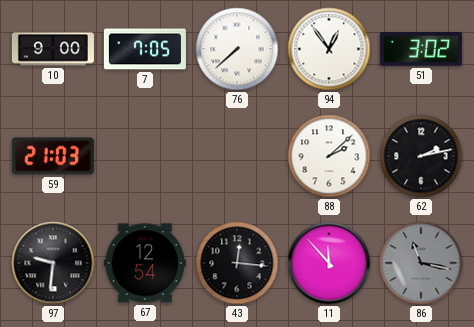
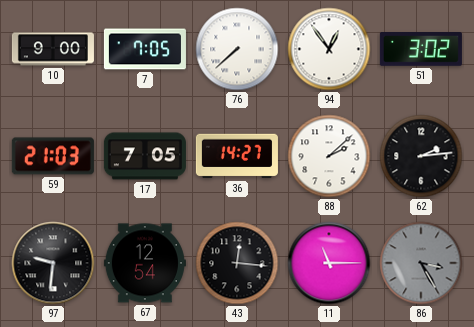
17: none -> 7:05 (145, 156)
36: none -> 14:27 (237, 156)
62: 2:13 -> 2:14 (421, 156)
11: 11:53 -> 11:15 (329, 263)
86: 11:17 -> 3:25 (421, 263)
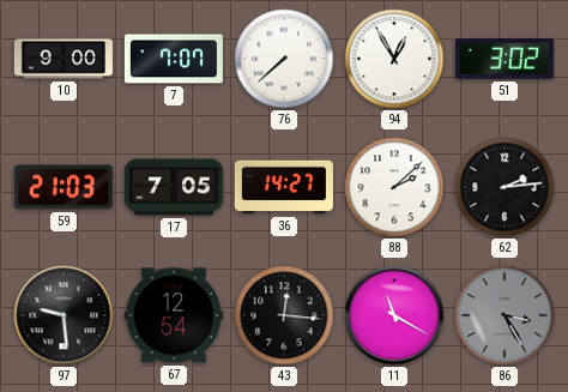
7: 7:05 -> 7:07 (174, 59)
94: 12:54 -> 12:55 (394, 59)
97: 9:31 -> 9:29 (64, 315)
11: 11:15 -> 11:20 (394, 315)
